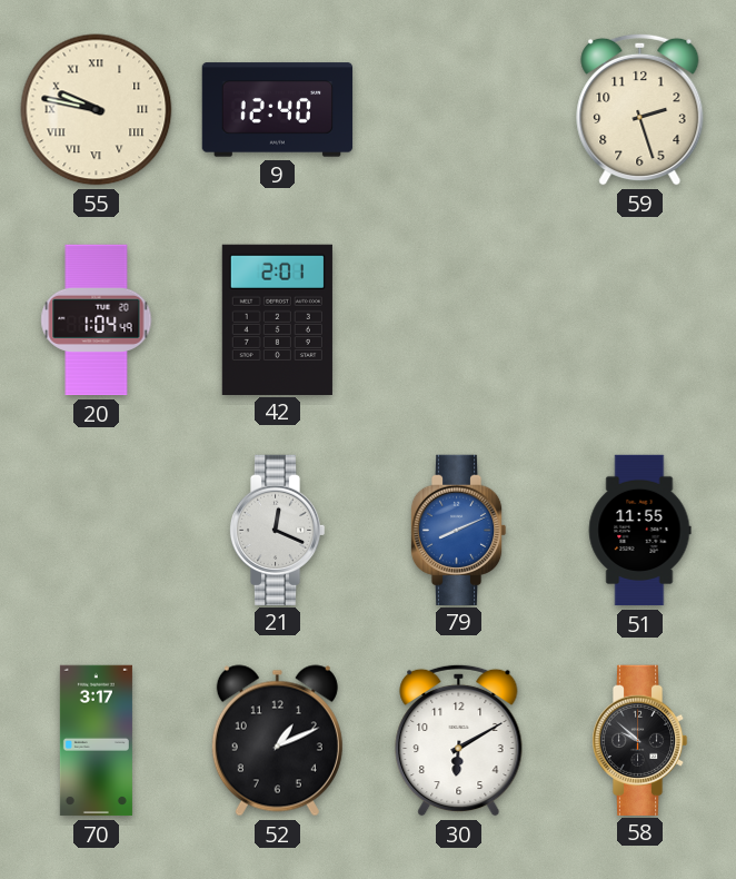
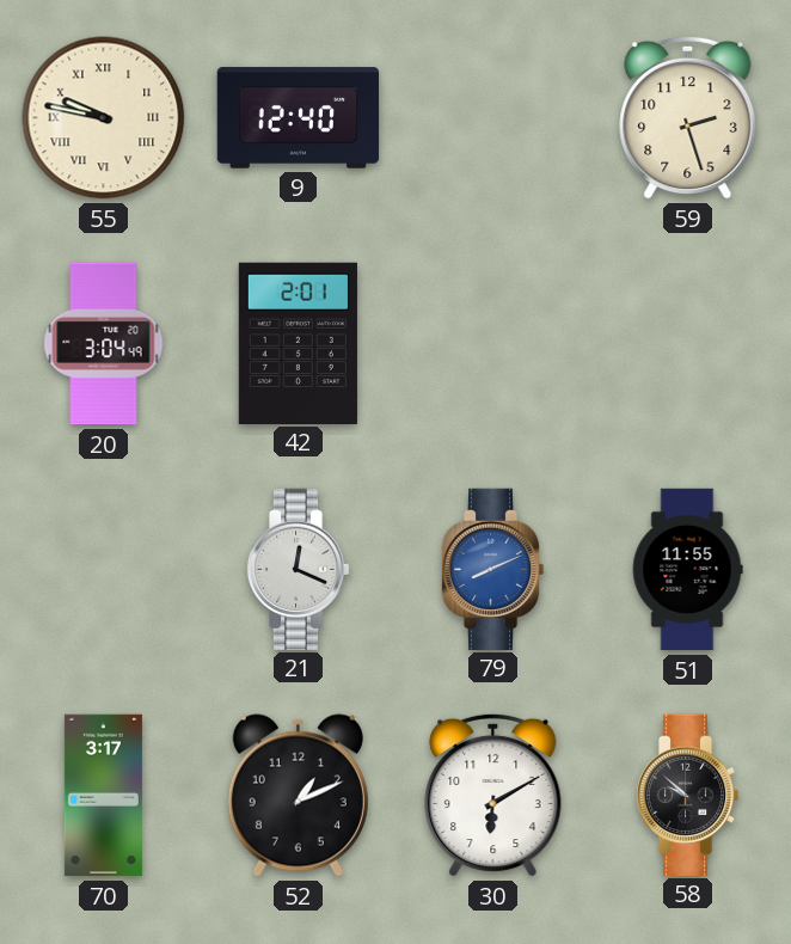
20: 1:04 -> 3:04 (104, 344)
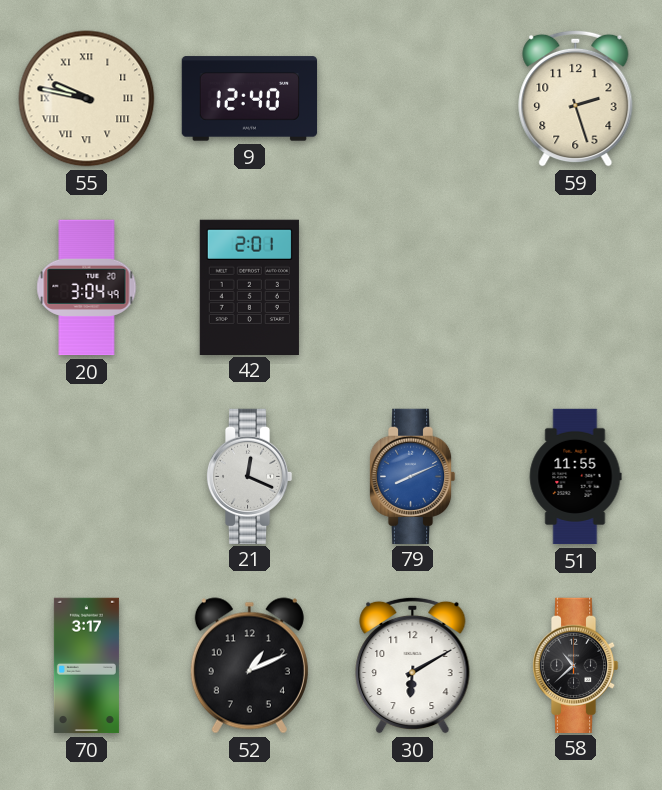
58: 9:52 -> 10:38 (575, 665)
